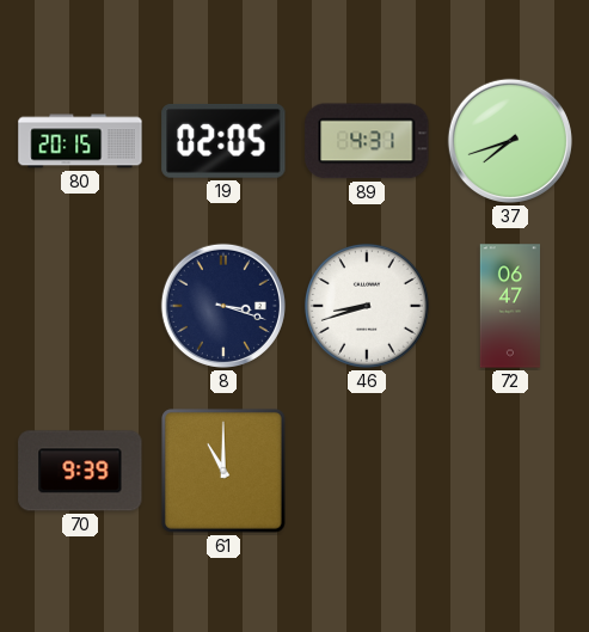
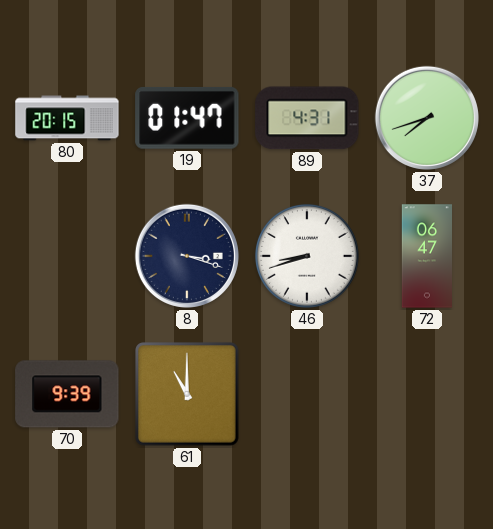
19: 02:05 -> 01:47 (187, 118)
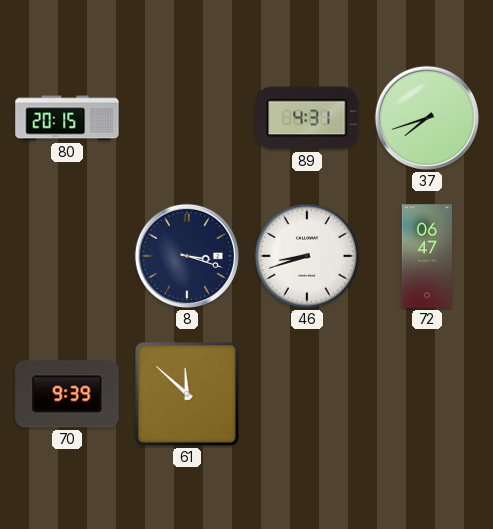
19: 01:47 -> none (187, 118)
61: 11:00 -> 11:52 (187, 394)
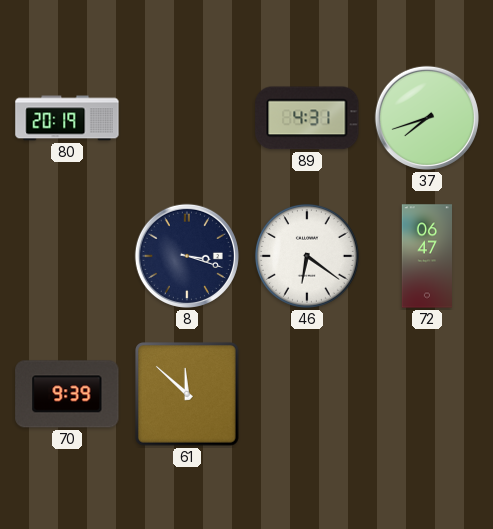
80: 20:15 -> 20:19 (67, 118)
46: 8:42 -> 6:21 (307, 256)
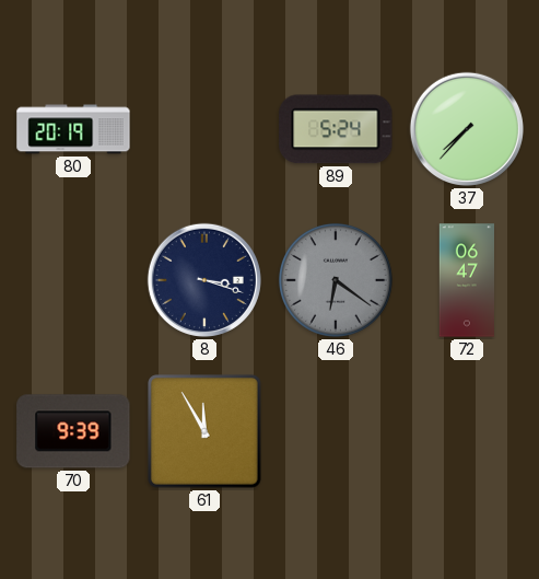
89: 4:31 -> 5:24 (336, 129)
37: 7:42 -> 7:37 (467, 129)
46 dial: white -> grey (336, 280)
61: 11:52 -> 11:55 (204, 431)
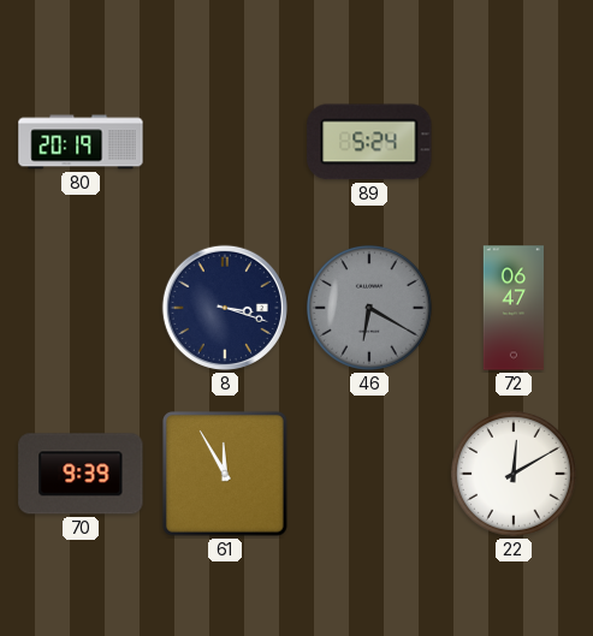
37: 7:37 -> none (467, 129)
46: 6:21 -> 6:20 (369, 308)
22: none -> 12:10 (514, 474)
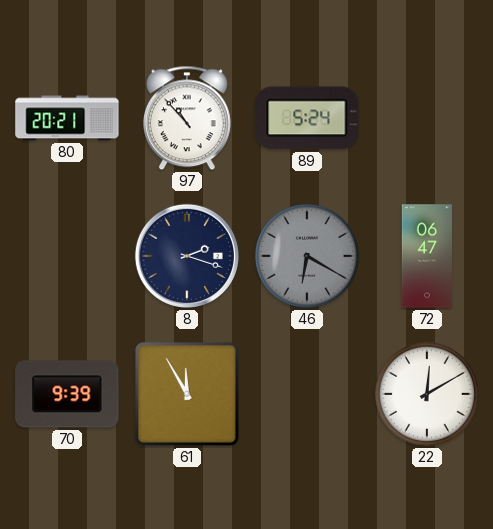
80: 20:19 -> 20:21 (67, 118)
97: none -> 10:53 (187, 118)
8: 3:18 -> 2:18 (187, 256)
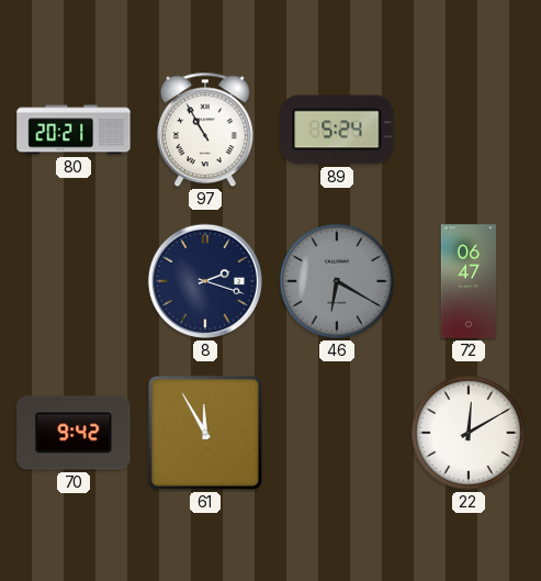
97: 10:53 -> 10:55 (205, 130)
70: 9:39 -> 9:42 (74, 433)
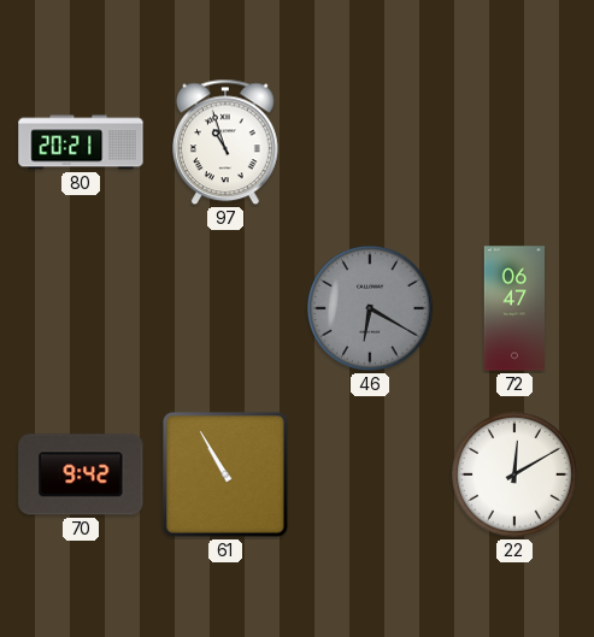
97: 10:55 -> 10:57 (225, 142)
89: 5:24 -> none (337, 130)
8: 2:18 -> none (205, 281)
61: 11:55 -> 10:55 (225, 474)
